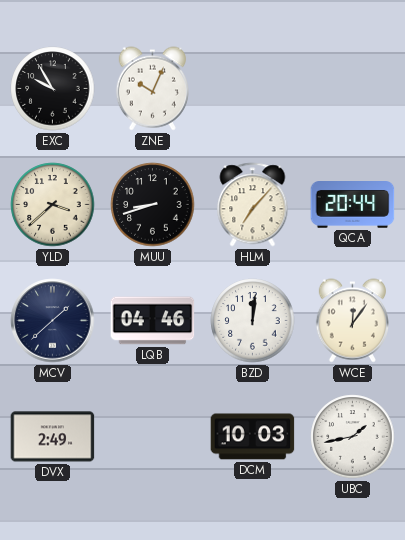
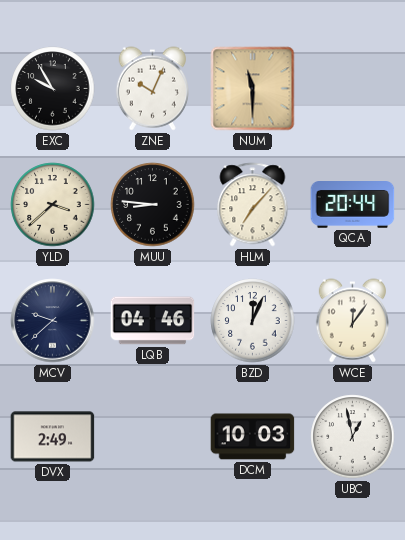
NUM: none -> 11:30 (253, 89)
MUU: 8:42 -> 8:46 (153, 205)
MCV: 1:38 -> 9:38 (53, 321)
BZD: 12:01 -> 12:04 (253, 321)
UBC: 1:43 -> 12:58 (353, 437)
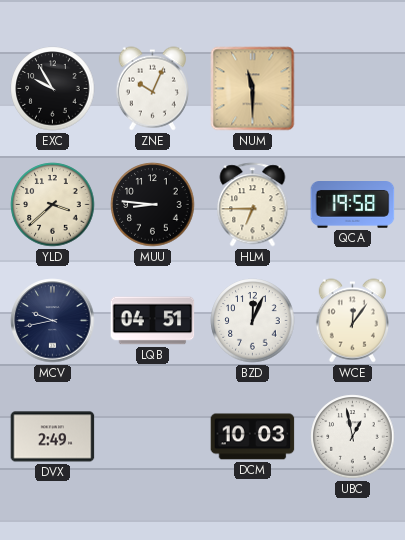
HLM: 7:07 -> 6:45 (253, 205)
QCA: 20:44 -> 19:58 (353, 205)
MCV: 9:38 -> 9:43 (53, 321)
LQB: 04:46 -> 04:51 (153, 321)
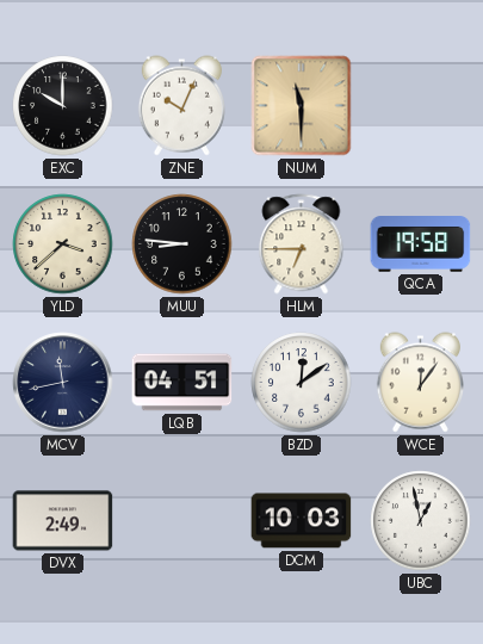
EXC: 9:55 -> 10:00 (63, 106)
MCV: 9:43 -> 11:43 (63, 383)
BZD: 12:04 -> 12:09 (302, 383)
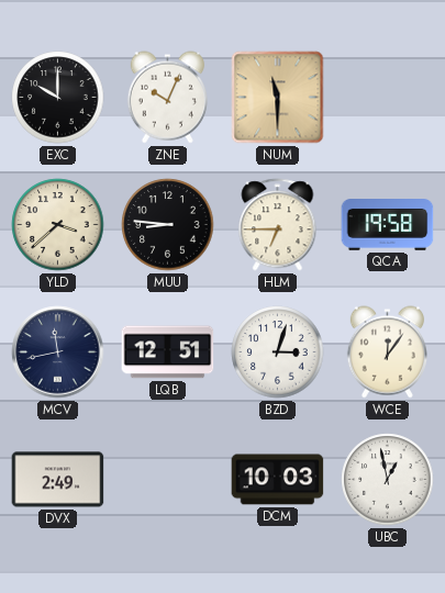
LQB: 04:51 -> 12:51 (168, 353)
BZD: 12:09 -> 3:03 (278, 353)
